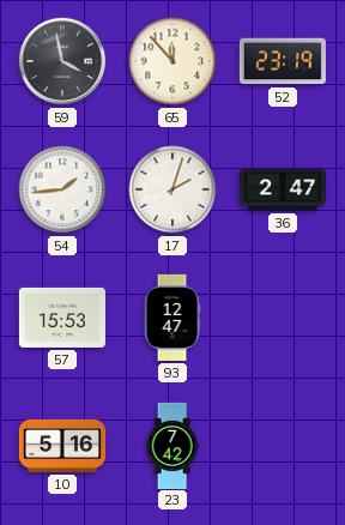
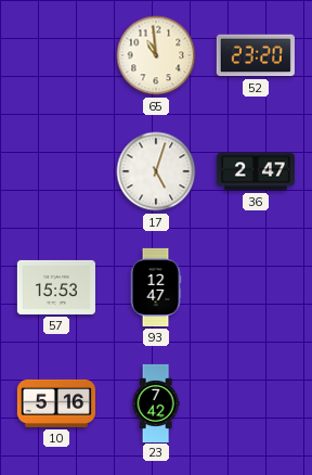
59: 3:58 -> none (62, 61)
65: 11:53 -> 10:59 (156, 55)
52: 23:19 -> 23:20 (256, 55)
54: 1:44 -> none (62, 189)
17: 2:03 -> 5:03 (156, 171)
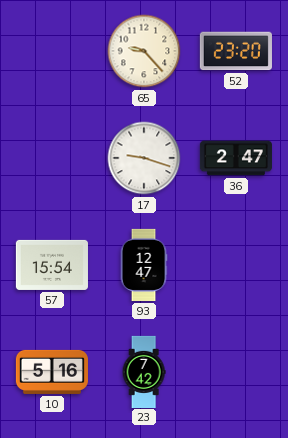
65: 10:59 -> 9:23 (144, 51)
17: 5:03 -> 9:18 (144, 158)
57: 15:53 -> 15:54 (52, 265)
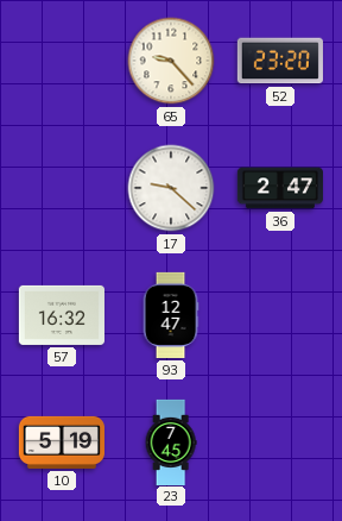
17: 9:18 -> 9:22 (171, 188)
57: 15:54 -> 16:32 (62, 315)
10: 5:16 -> 5:19 (62, 442)
23: 7:42 -> 7:45 (171, 441)
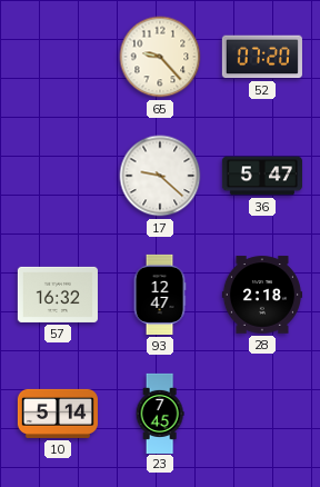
52: 23:20 -> 07:20 (262, 57)
36: 2:47 -> 5:47 (261, 176)
28: none -> 2:18 (262, 295)
10: 5:19 -> 5:14 (58, 414)
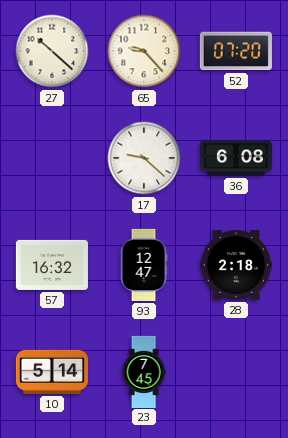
27: none -> 10:22 (52, 51)
36: 5:47 -> 6:08 (235, 158)
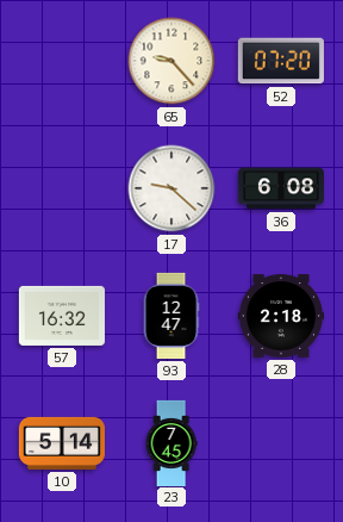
27: 10:22 -> none (52, 51)
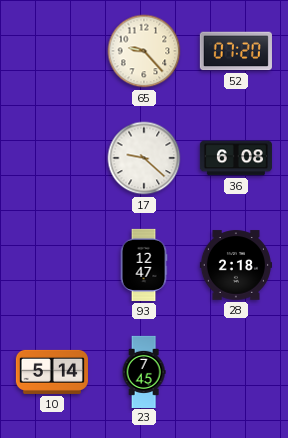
57: 16:32 -> none (62, 316)
